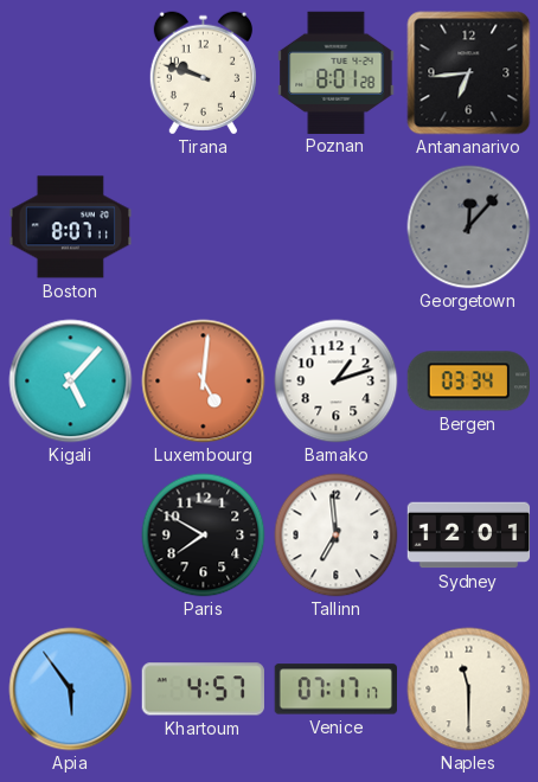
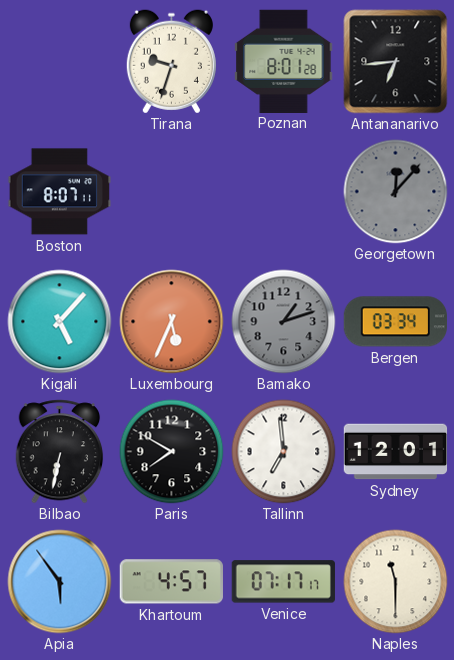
Tirana: 9:48 -> 9:33 (171, 62)
Luxembourg: 5:01 -> 5:34 (172, 322)
Bamako dial: white -> grey (284, 322)
Bilbao: none -> 6:32 (60, 452)
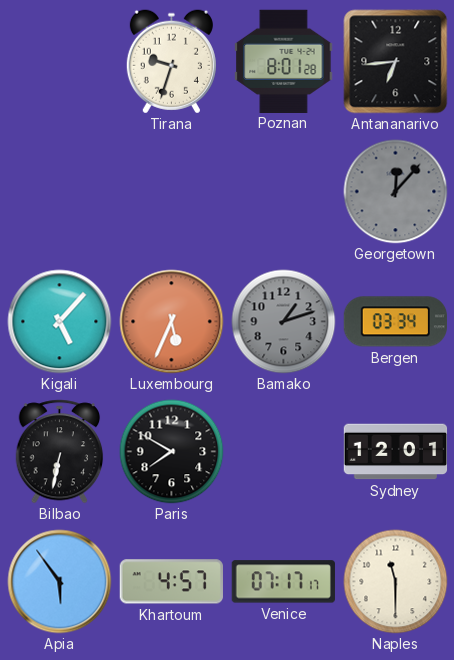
Boston: 8:07 -> none (59, 192)
Tallinn: 6:59 -> none (284, 452)
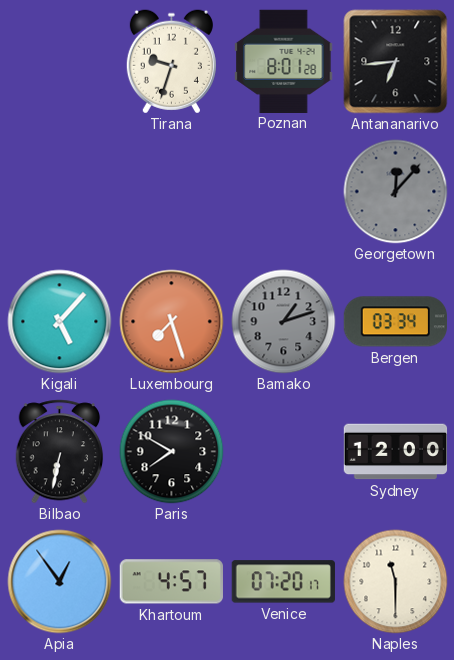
Luxembourg: 5:34 -> 7:27 (172, 322)
Sydney: 12:01 -> 12:00 (396, 452)
Apia: 5:54 -> 12:54 (60, 582)
Venice: 07:17 -> 07:20 (283, 582)
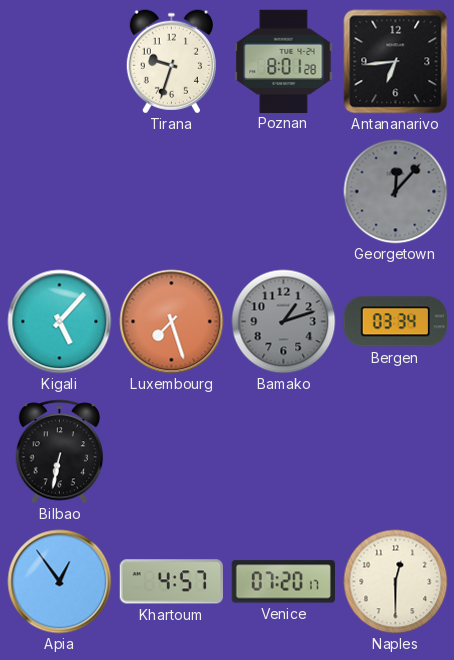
Paris: 7:50 -> none (172, 452)
Sydney: 12:00 -> none (396, 452)
Naples: 11:30 -> 12:30 (396, 582)
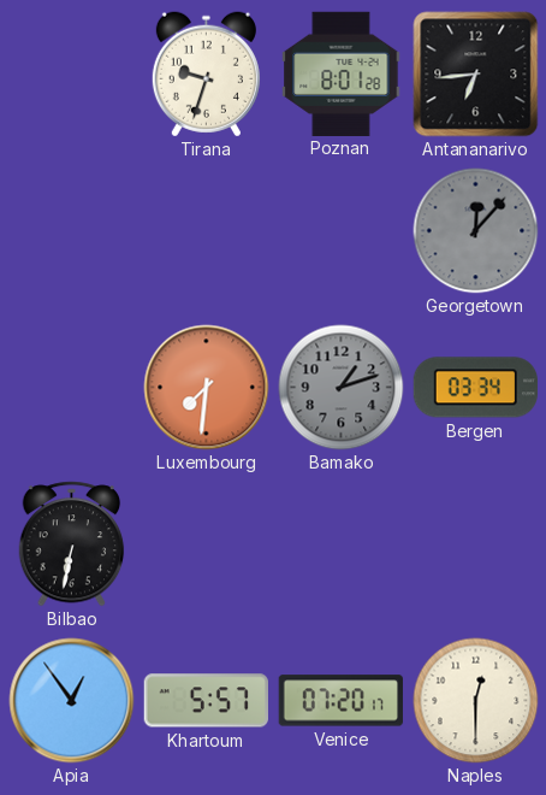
Kigali: 5:07 -> none (60, 322)
Luxembourg: 7:27 -> 7:31 (207, 388)
Khartoum: 4:57 -> 5:57 (206, 701)
